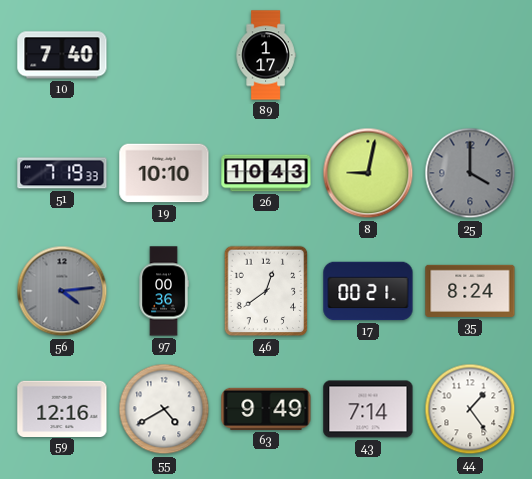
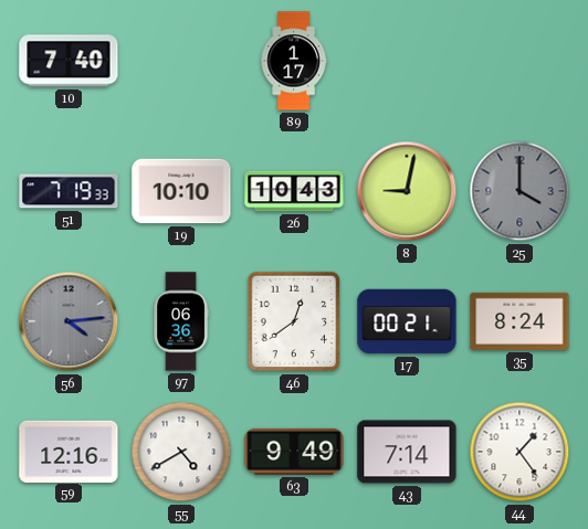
97: 00:36 -> 06:36 (181, 321)
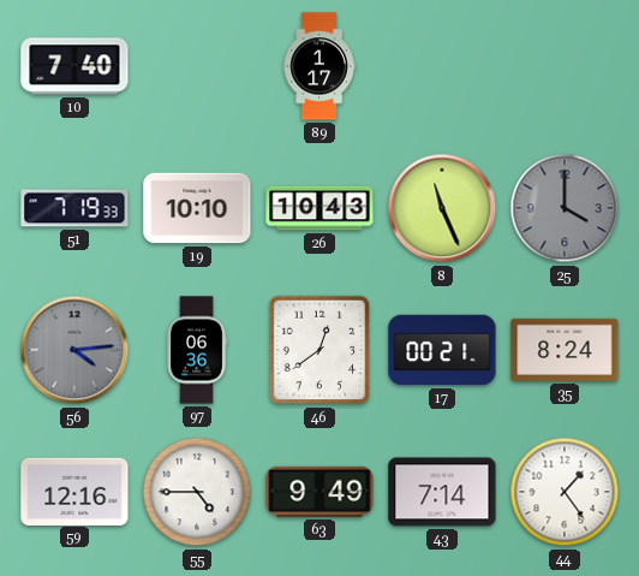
8: 9:02 -> 11:26 (442, 208)
55: 4:40 -> 4:45 (197, 492)
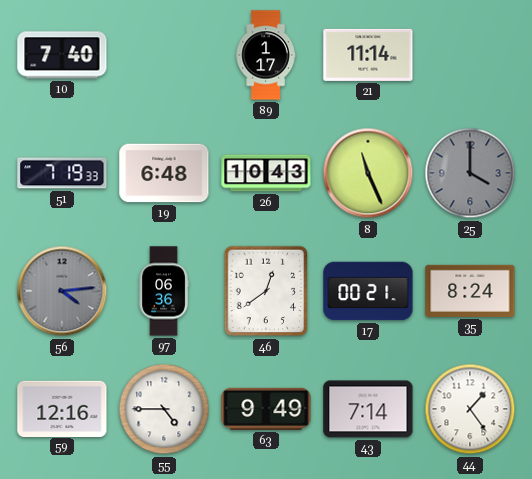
21: none -> 11:14 (368, 55)
19: 10:10 -> 6:48 (164, 173)
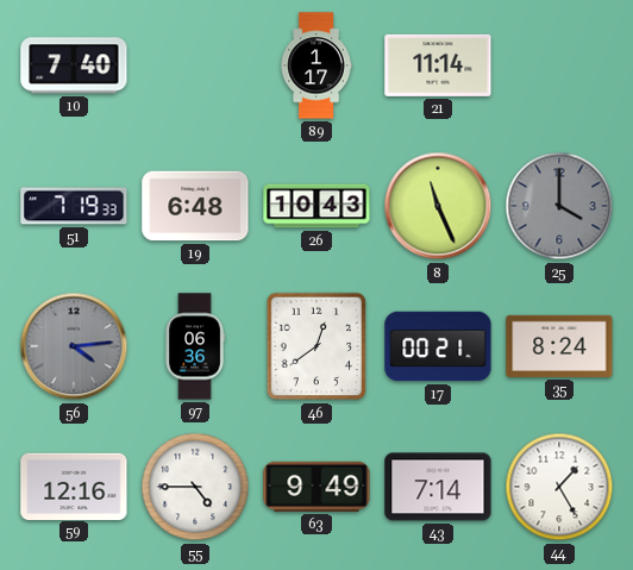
44: 1:24 -> 1:25 (559, 487)
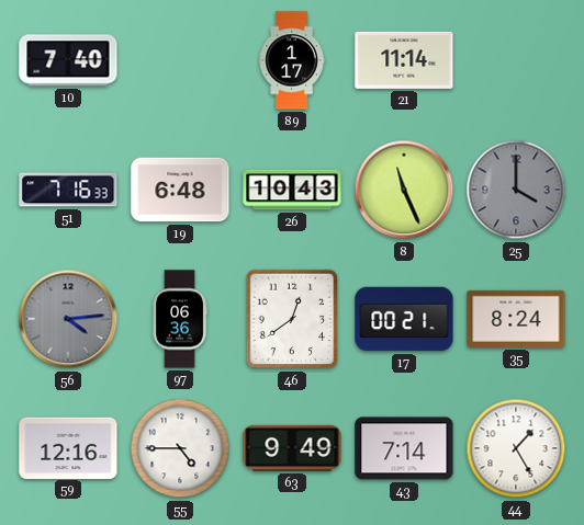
51: 7:19 -> 7:16 (68, 190)
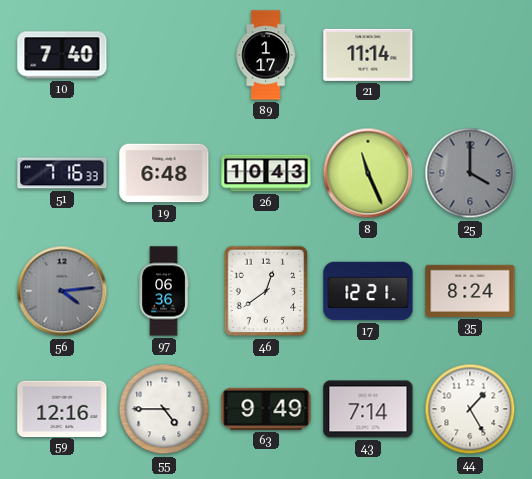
17: 00:21 -> 12:21 (368, 291)
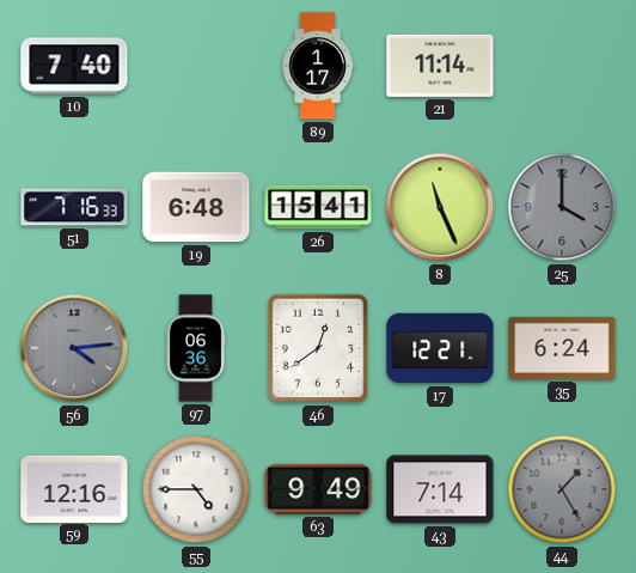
26: 10:43 -> 15:41 (318, 207)
35: 8:24 -> 6:24 (562, 348)
44 dial: white -> grey (562, 489)
